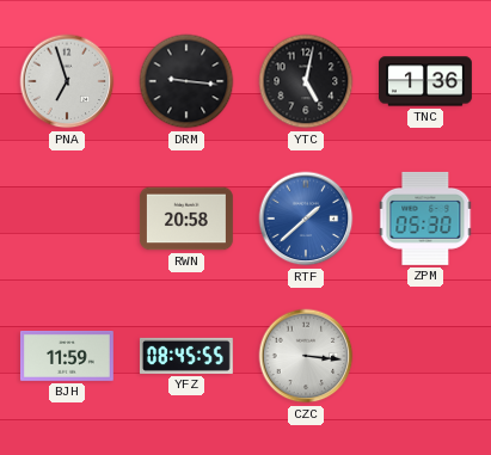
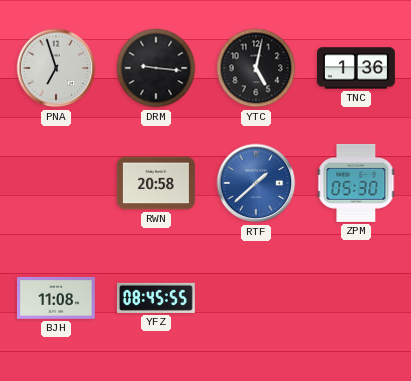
BJH: 11:59 -> 11:08 (56, 299)
CZC: 3:16 -> none (306, 356)
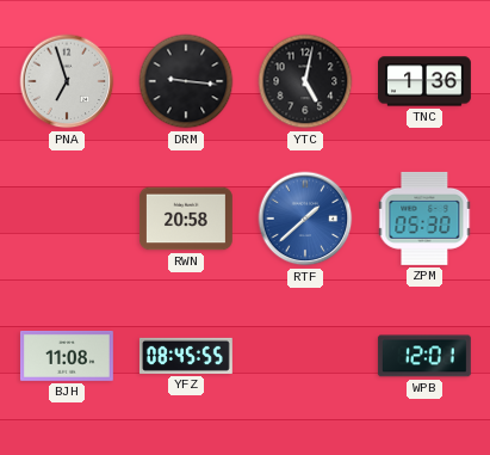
WPB: none -> 12:01 (424, 356)
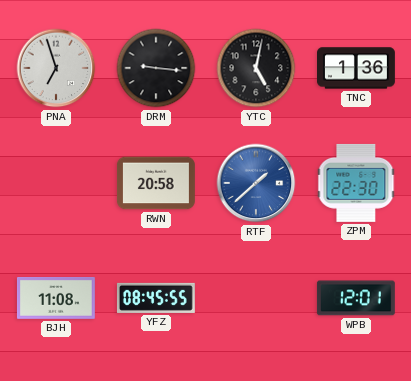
ZPM: 05:30 -> 22:30 (356, 183)
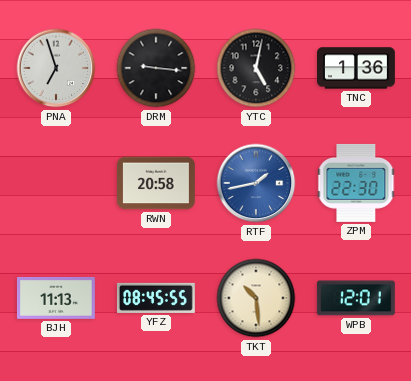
RTF: 1:38 -> 1:43 (256, 183)
BJH: 11:08 -> 11:13 (56, 299)
TKT: none -> 10:29 (256, 298)
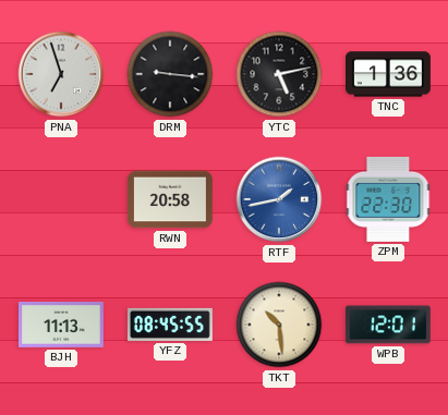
YTC: 5:02 -> 5:13 (279, 74)
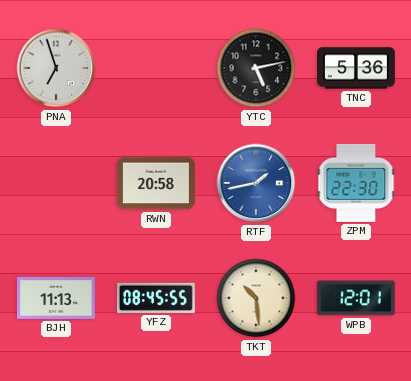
DRM: 9:16 -> none (170, 74)
TNC: 1:36 -> 5:36 (357, 68)
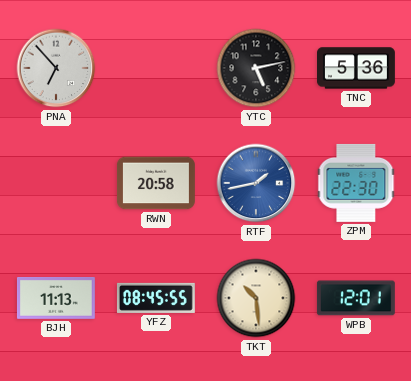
PNA: 6:57 -> 6:53 (56, 68)
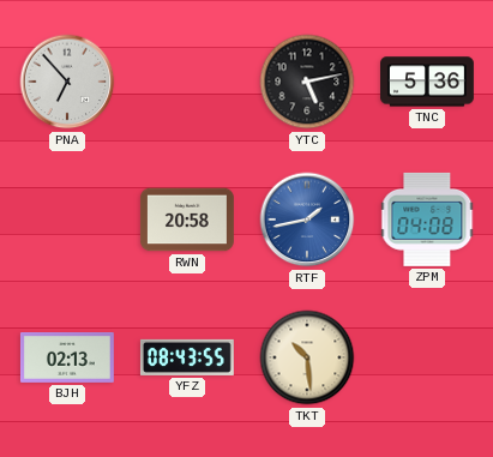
ZPM: 22:30 -> 04:08 (427, 220)
BJH: 11:13 -> 02:13 (67, 359)
YFZ: 08:45 -> 08:43 (187, 357)
WPB: 12:01 -> none (356, 298)
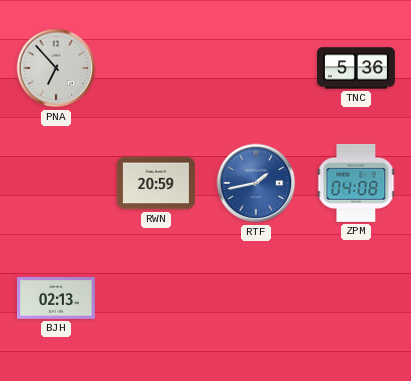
YTC: 5:13 -> none (307, 82)
RWN: 20:58 -> 20:59 (156, 183)
YFZ: 08:43 -> none (187, 357)
TKT: 10:29 -> none (307, 357)
